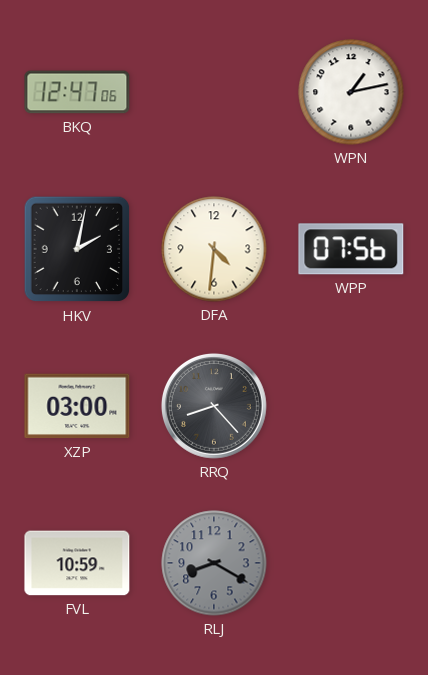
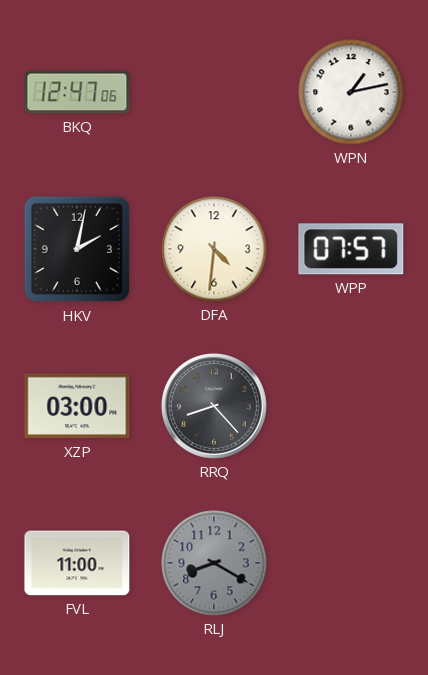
WPP: 07:56 -> 07:57 (351, 249)
FVL: 10:59 -> 11:00 (77, 563)
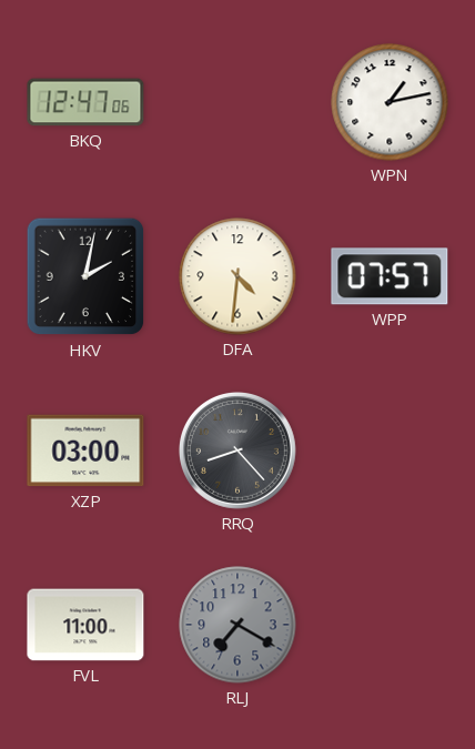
RLJ: 8:20 -> 7:20 (238, 625)
